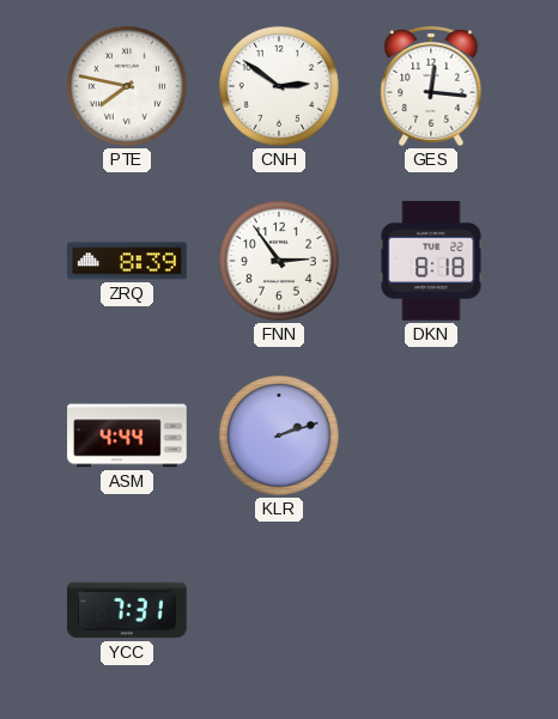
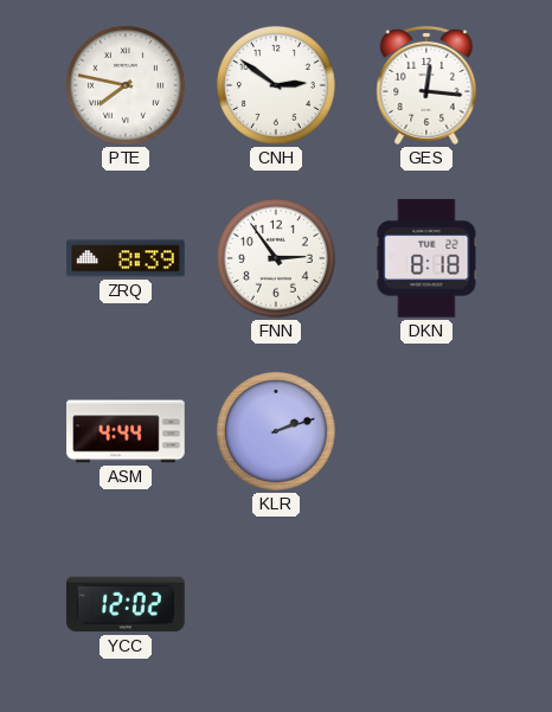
YCC: 7:31 -> 12:02 (127, 604)
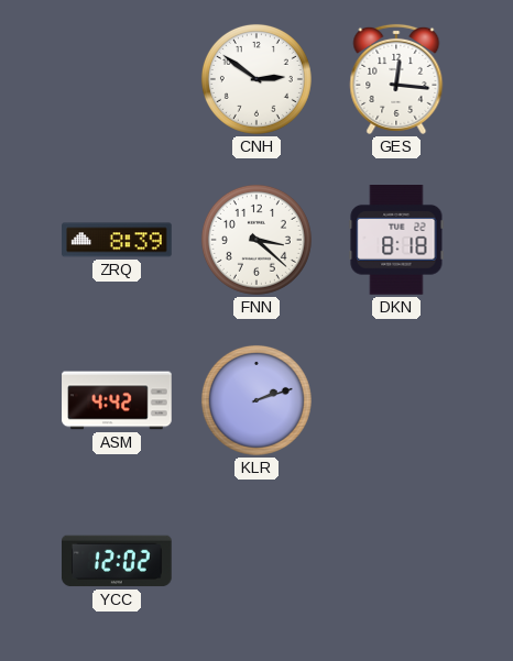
PTE: 7:47 -> none (126, 85)
FNN: 2:54 -> 3:22 (256, 240)
ASM: 4:44 -> 4:42 (117, 400)
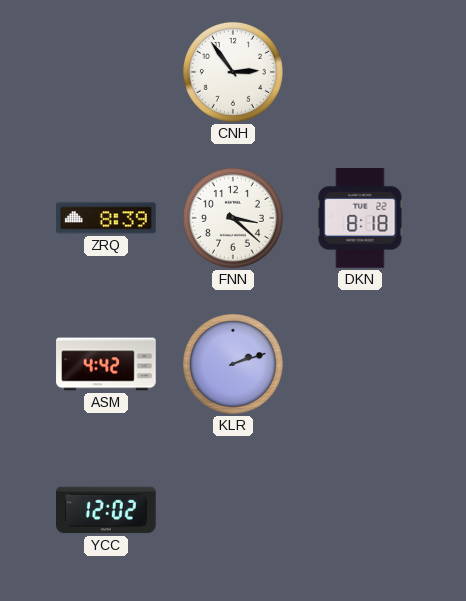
CNH: 2:51 -> 2:54 (233, 72)
GES: 12:16 -> none (396, 79)
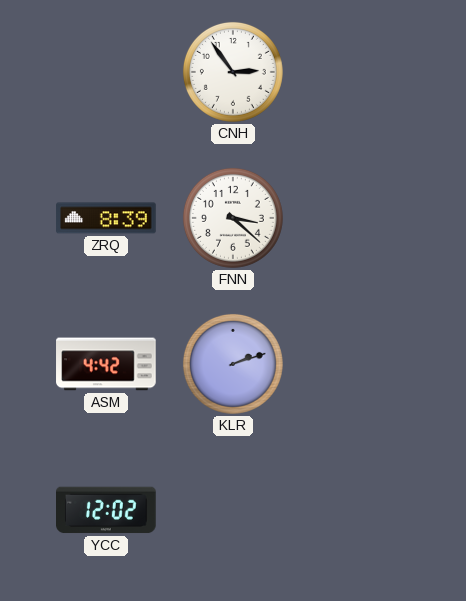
DKN: 8:18 -> none (360, 219)
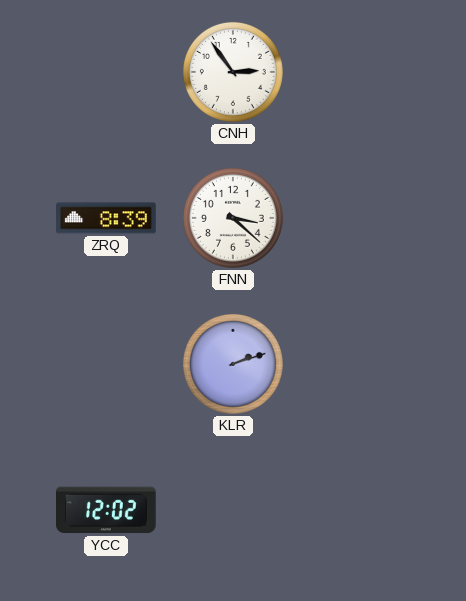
ASM: 4:42 -> none (106, 364)
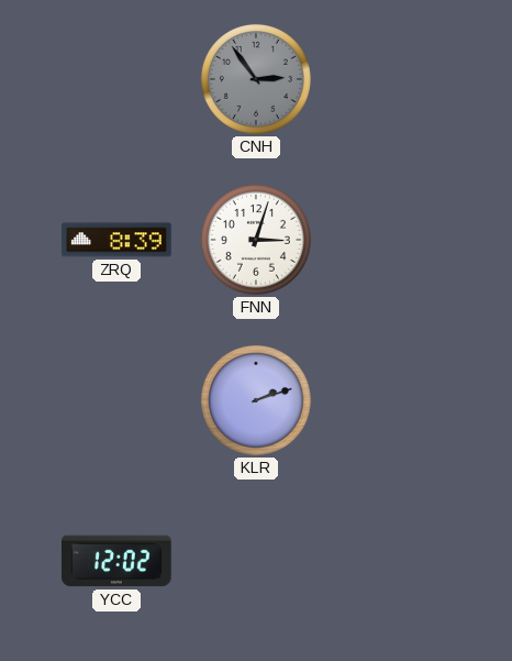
CNH dial: white -> grey (256, 79)
FNN: 3:22 -> 3:03 (256, 240)
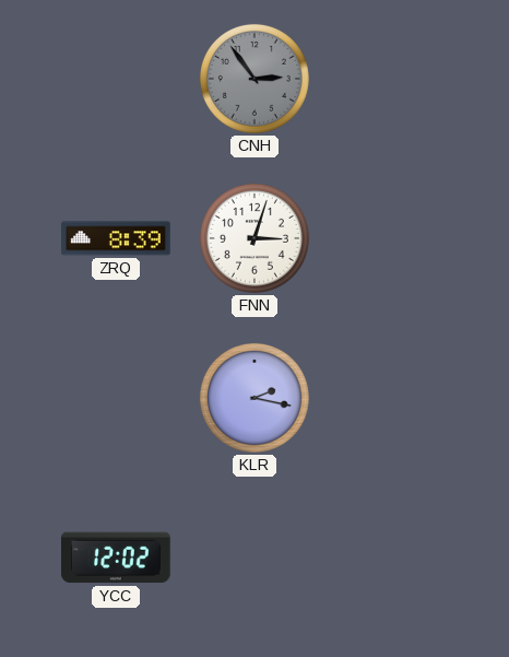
KLR: 2:12 -> 2:17 (254, 398)
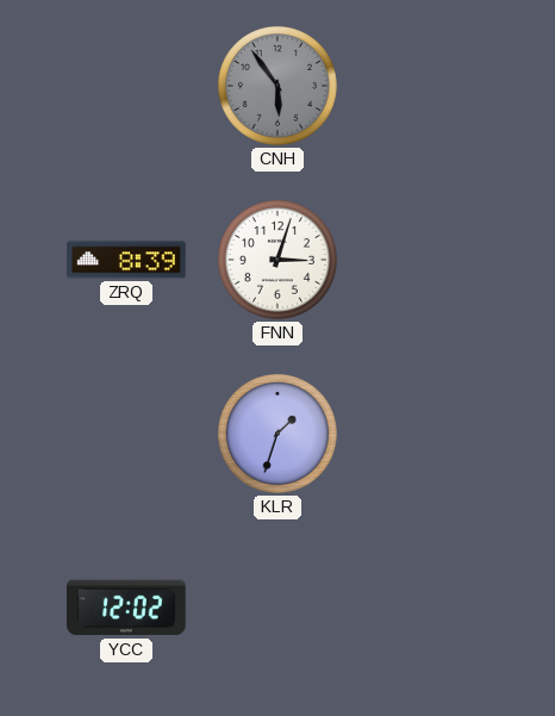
CNH: 2:54 -> 5:54 (277, 86)
KLR: 2:17 -> 1:33 (277, 434)
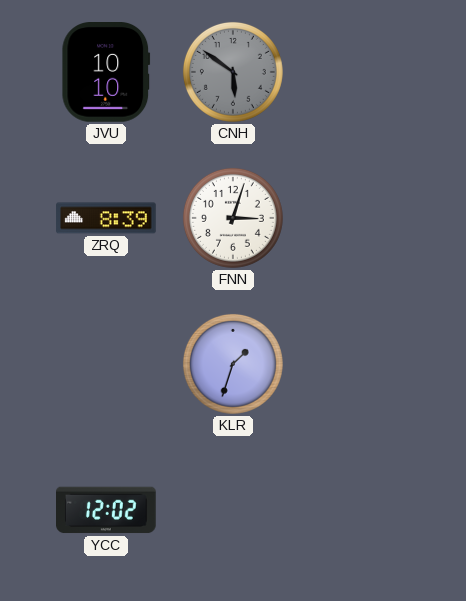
JVU: none -> 10:10 (106, 72)
CNH: 5:54 -> 5:51 (233, 72)
